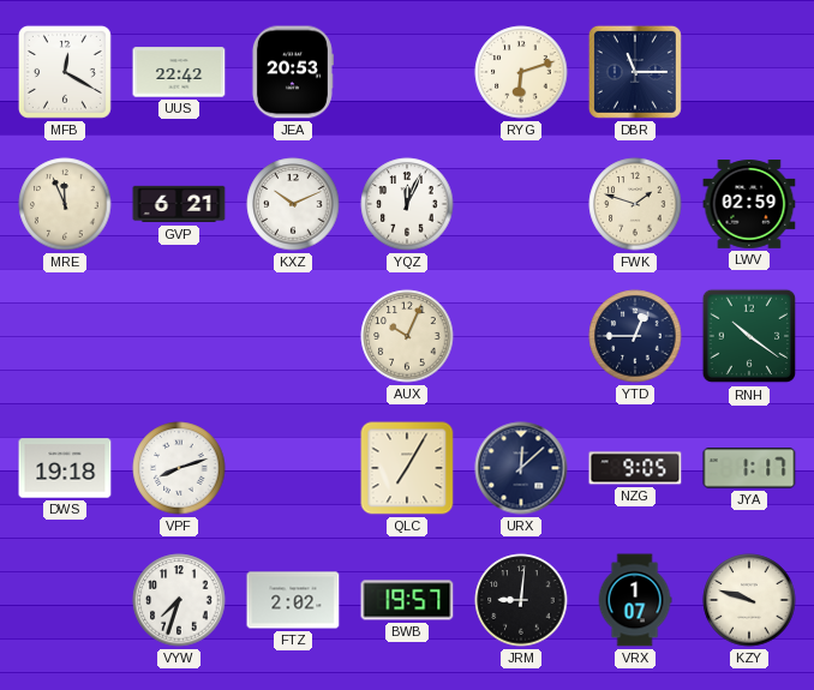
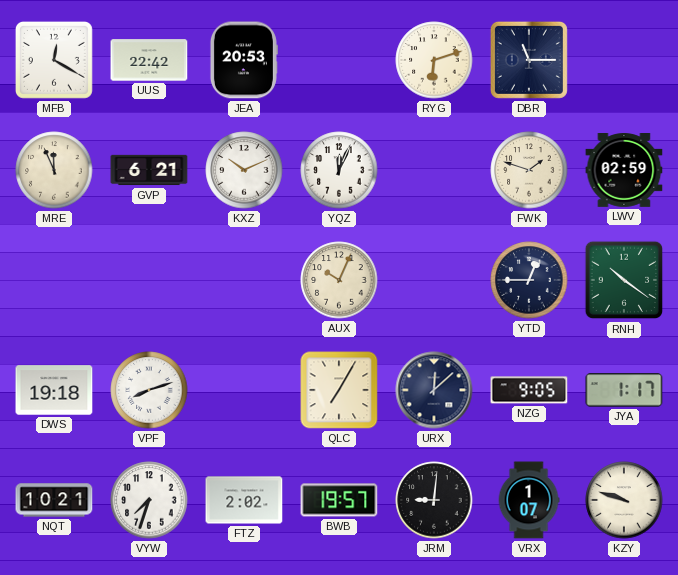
NQT: none -> 10:21 (54, 500)
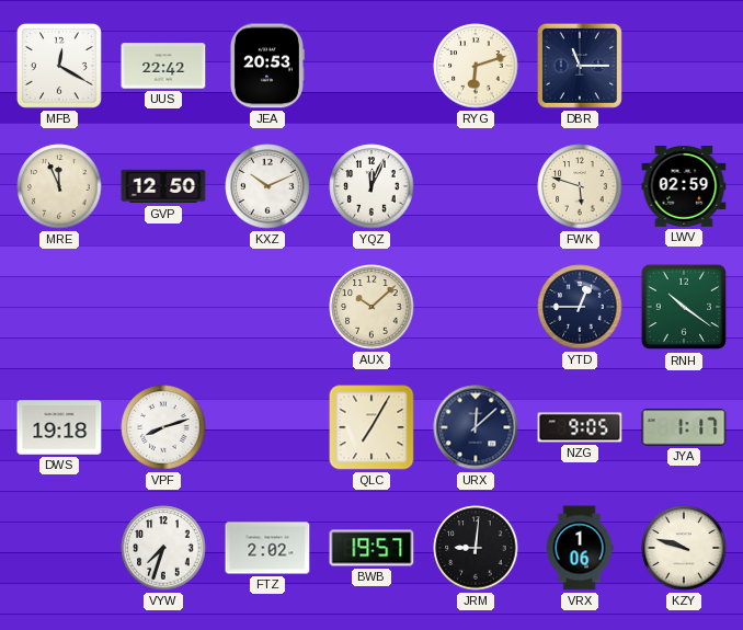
GVP: 6:21 -> 12:50 (163, 186)
FWK: 1:48 -> 5:48 (580, 186)
AUX: 10:04 -> 10:08 (371, 307)
NQT: 10:21 -> none (54, 500)
VRX: 1:07 -> 1:06 (580, 548)
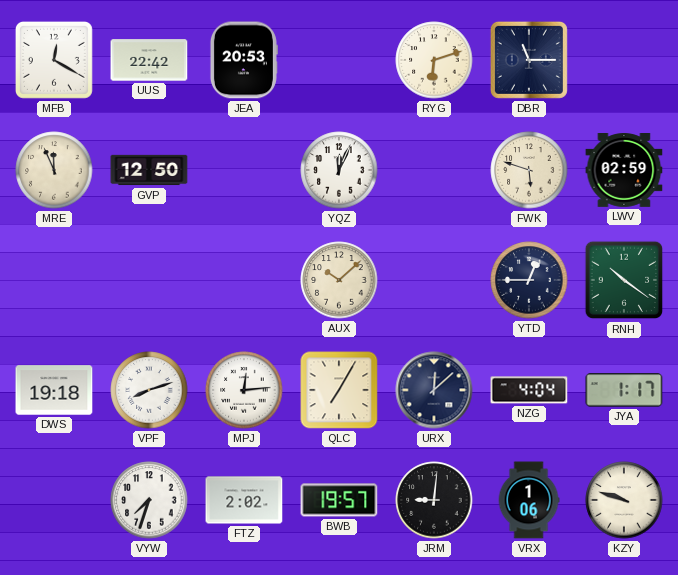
KXZ: 10:11 -> none (267, 186)
MPJ: none -> 12:14 (244, 390)
NZG: 9:05 -> 4:04 (529, 390)
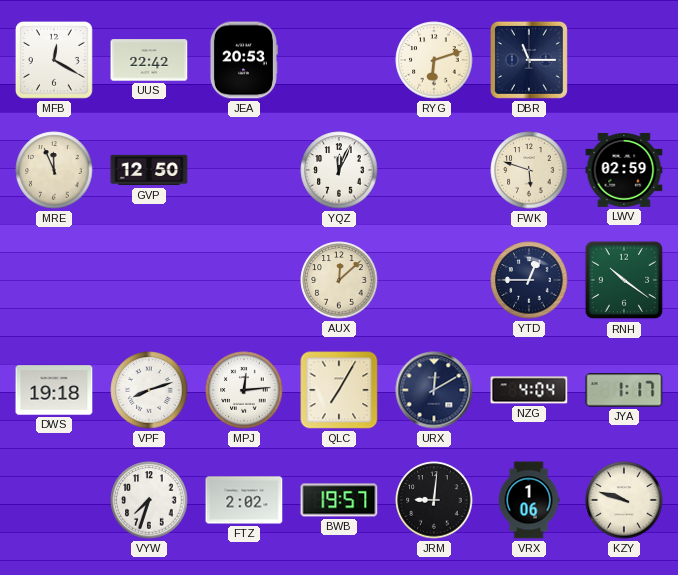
AUX: 10:08 -> 12:08 (339, 280)
URX: 12:08 -> 12:10 (434, 390)
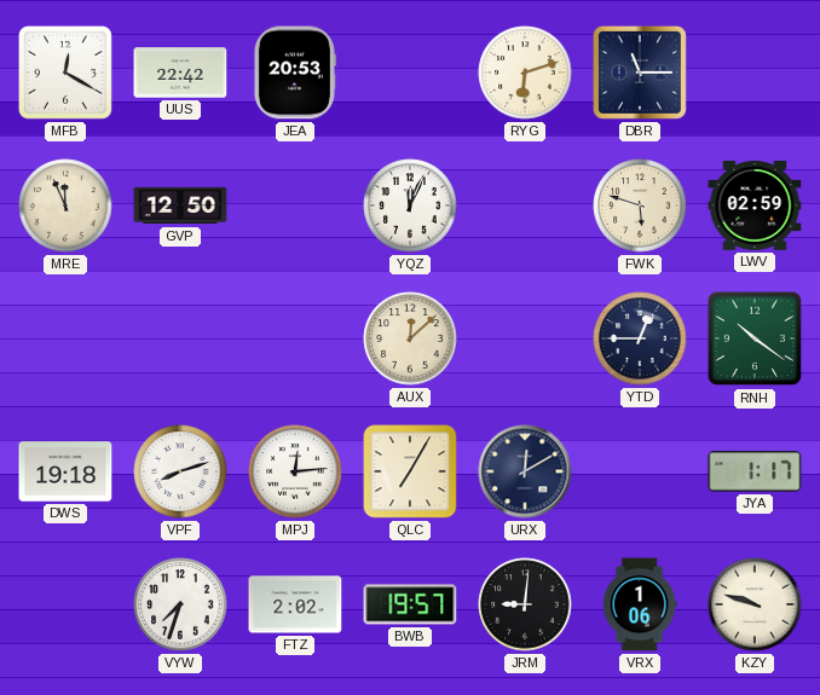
NZG: 4:04 -> none (529, 390)
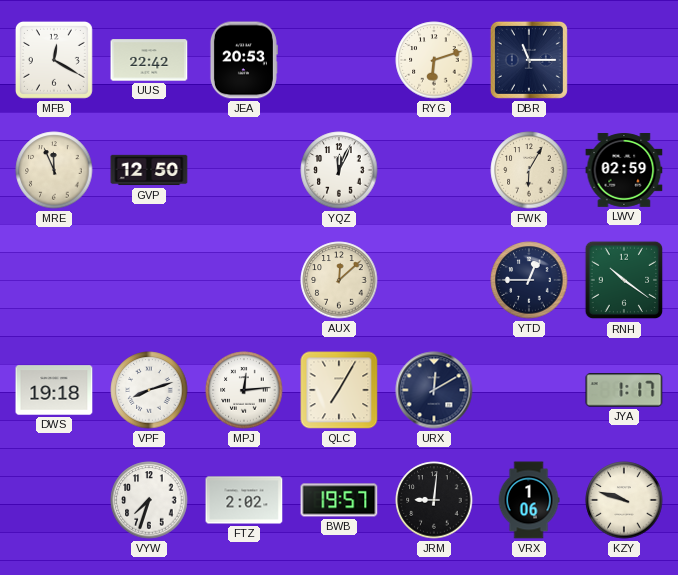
FWK: 5:48 -> 6:05 (529, 170)
